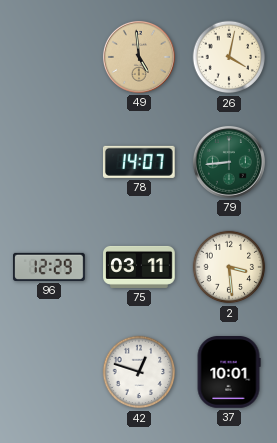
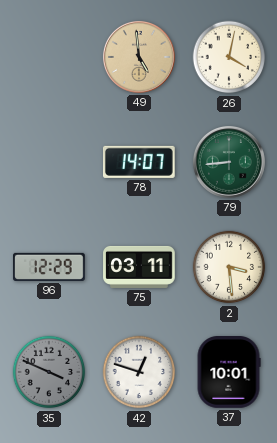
35: none -> 3:49 (49, 372)
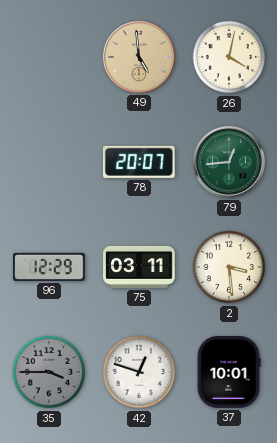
78: 14:07 -> 20:07 (140, 162)
79: 8:44 -> 12:44 (229, 162)
35: 3:49 -> 3:45 (49, 372)
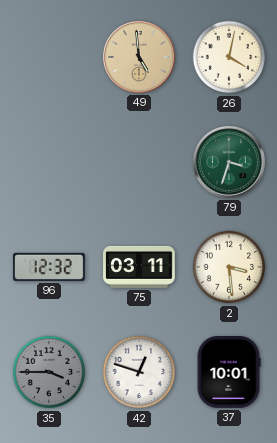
78: 20:07 -> none (140, 162)
79: 12:44 -> 3:33 (229, 162)
96: 12:29 -> 12:32 (49, 267)
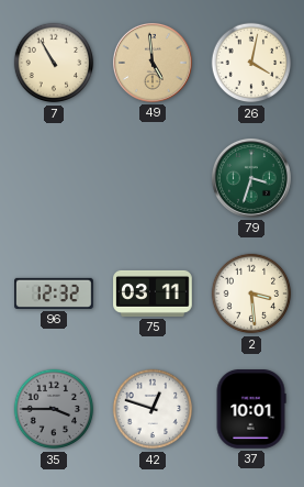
7: none -> 10:55 (54, 63)
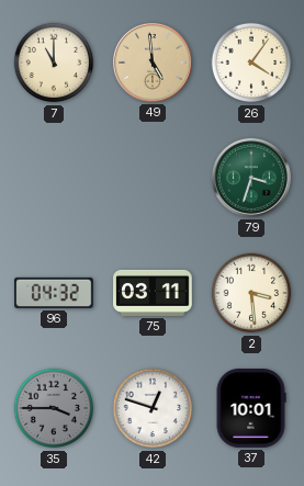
7: 10:55 -> 11:00 (54, 63)
26: 4:02 -> 4:06 (251, 63)
96: 12:32 -> 04:32 (54, 293)
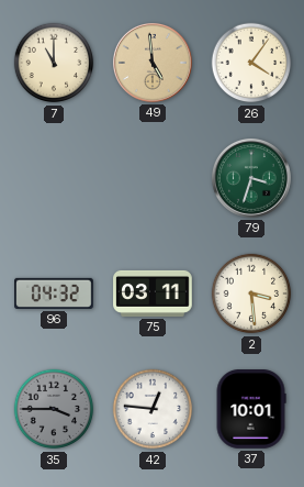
42: 12:48 -> 12:46 (153, 409)
